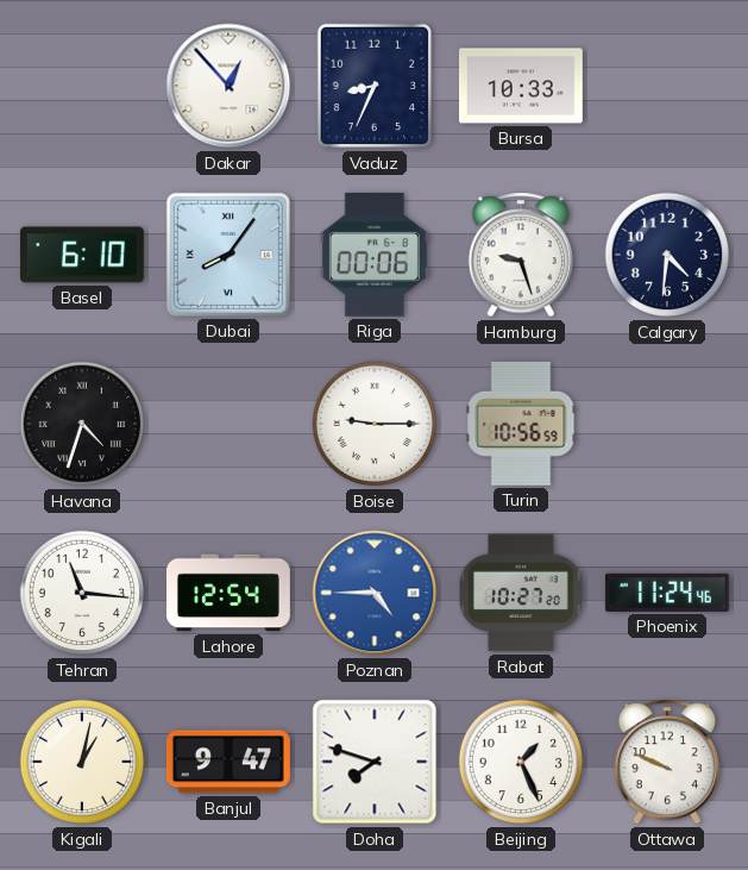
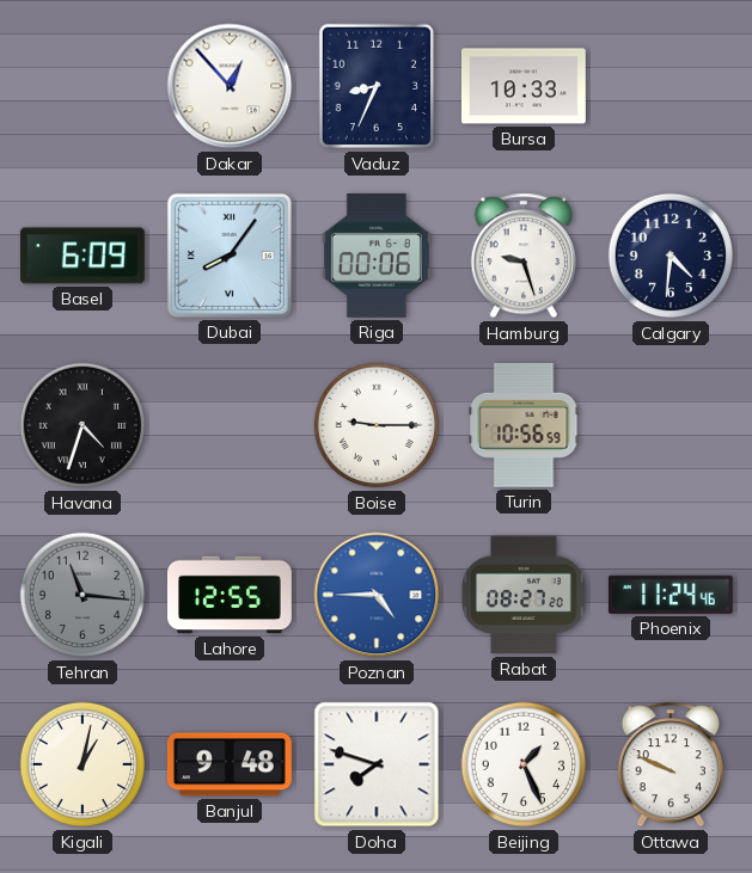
Basel: 6:10 -> 6:09 (82, 256)
Tehran dial: white -> grey (82, 595)
Lahore: 12:54 -> 12:55 (230, 595)
Rabat: 10:27 -> 08:27 (525, 595)
Banjul: 9:47 -> 9:48 (230, 764)
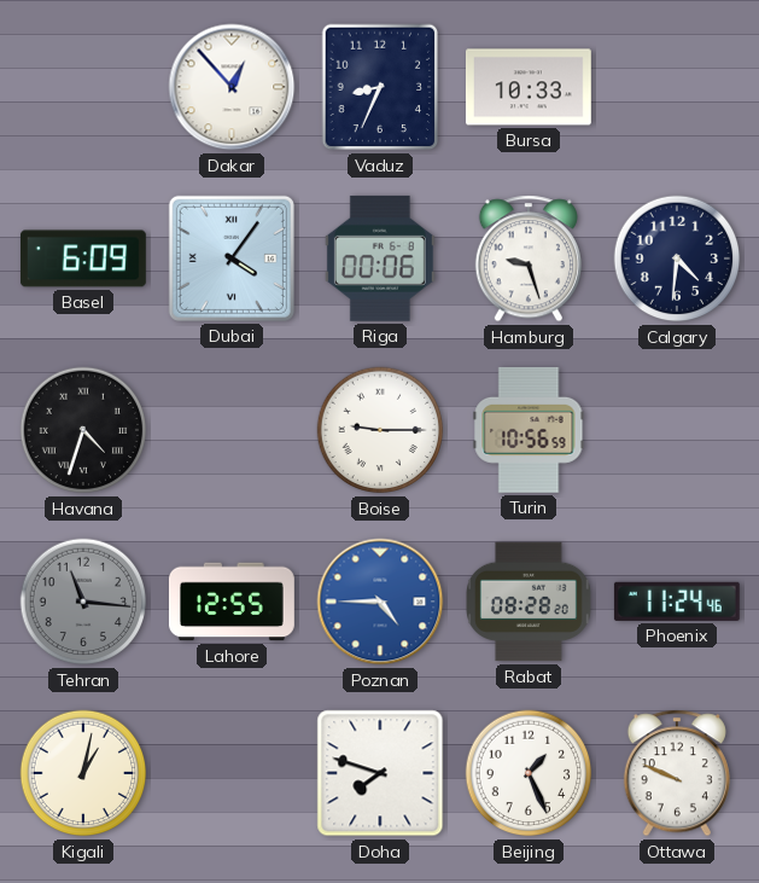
Dubai: 8:06 -> 4:06 (232, 258)
Rabat: 08:27 -> 08:28 (530, 602)
Banjul: 9:48 -> none (230, 764)
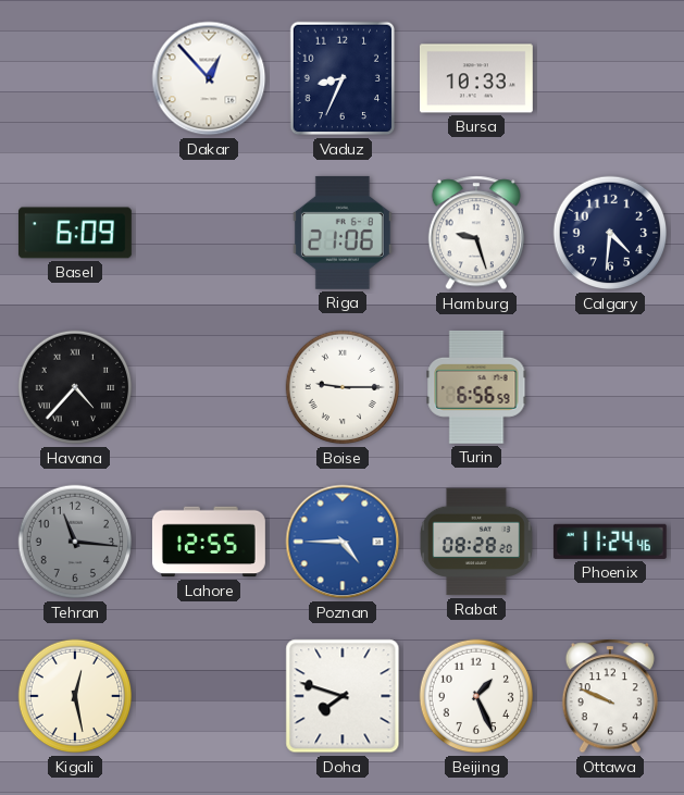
Dubai: 4:06 -> none (232, 258)
Riga: 00:06 -> 21:06 (343, 233)
Havana: 4:33 -> 4:37 (75, 387)
Turin: 10:56 -> 6:56 (476, 387)
Kigali: 1:02 -> 12:28 (75, 696)
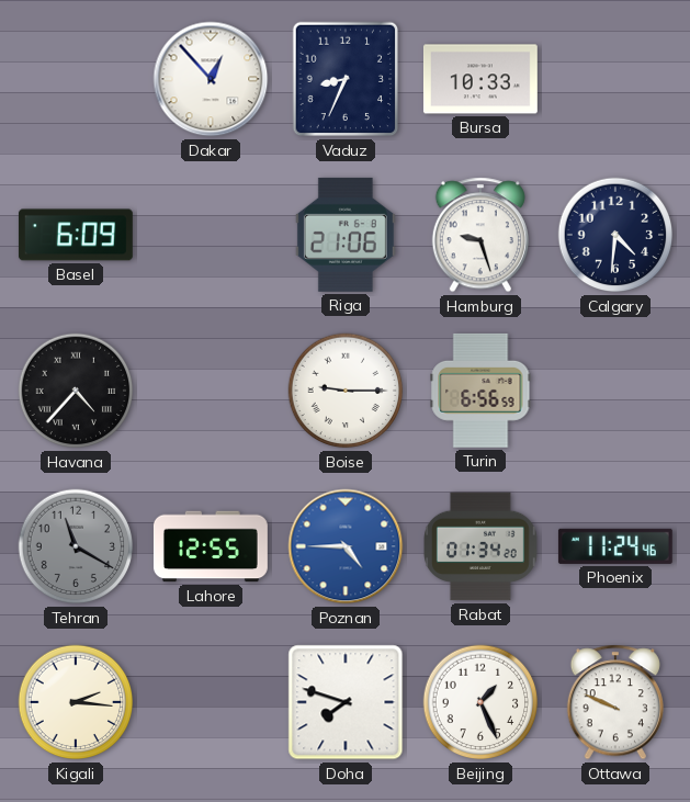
Tehran: 11:16 -> 11:20 (76, 546)
Rabat: 08:28 -> 01:34 (482, 546)
Kigali: 12:28 -> 2:16 (76, 702)
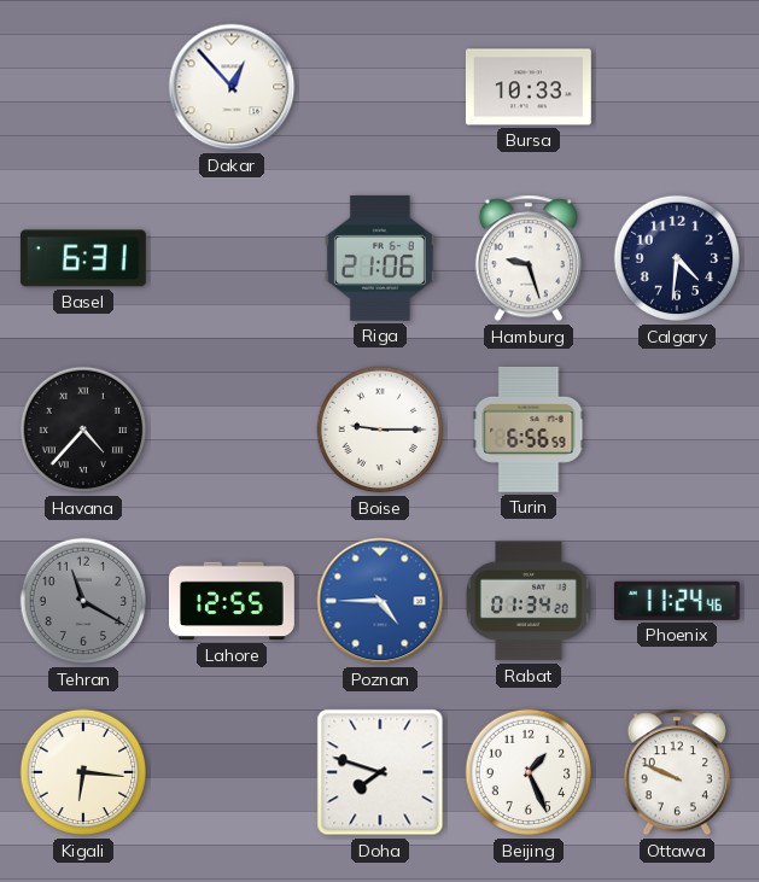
Vaduz: 8:34 -> none (346, 79)
Basel: 6:09 -> 6:31 (83, 258)
Kigali: 2:16 -> 6:16 (83, 772)
